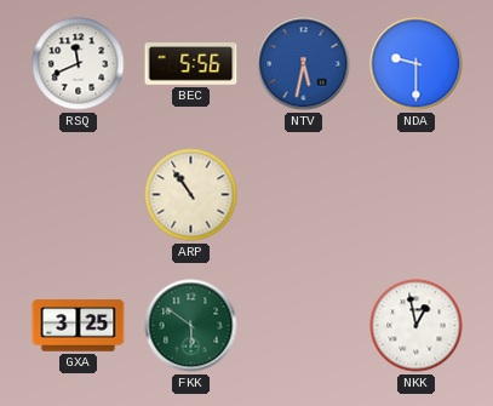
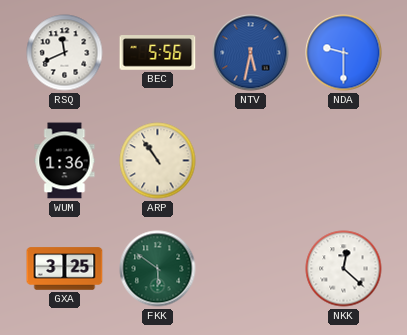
WUM: none -> 1:36 (65, 161)
NKK: 12:58 -> 12:22 (344, 269)
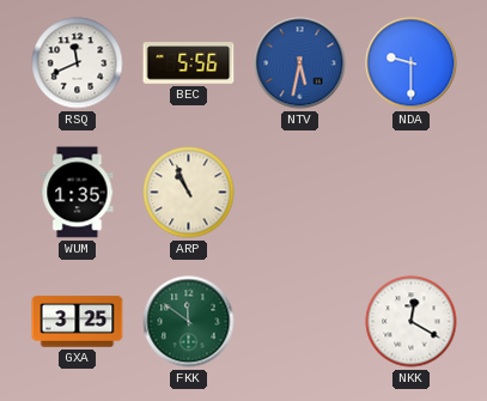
WUM: 1:36 -> 1:35 (78, 193)
ARP: 10:54 -> 10:56 (189, 193)
FKK: 5:51 -> 11:51 (189, 322)
NKK: 12:22 -> 12:20 (412, 322)
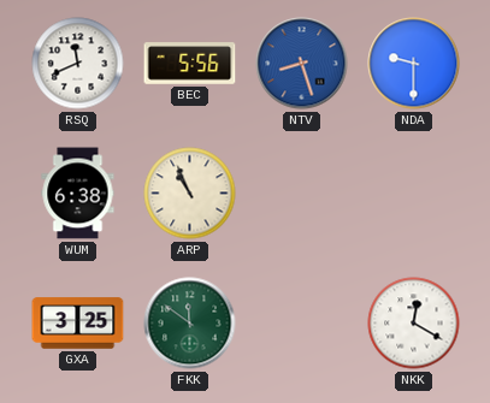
NTV: 5:32 -> 8:27 (302, 64)
WUM: 1:35 -> 6:38 (78, 194)
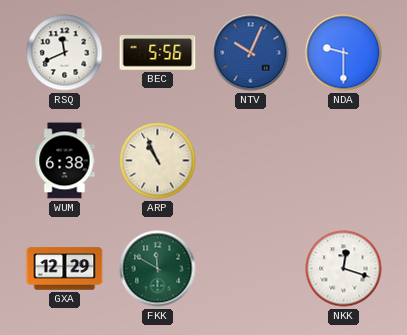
NTV: 8:27 -> 10:04 (251, 53)
GXA: 3:25 -> 12:29 (65, 269)
FKK: 11:51 -> 11:50 (158, 269)
NKK: 12:20 -> 12:18 (344, 269)
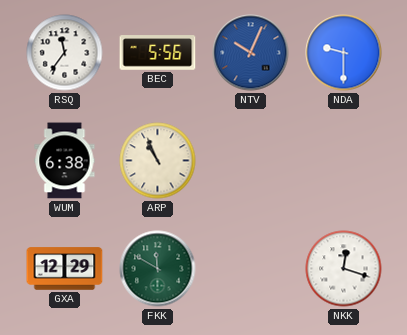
RSQ: 11:41 -> 11:36 (65, 53)
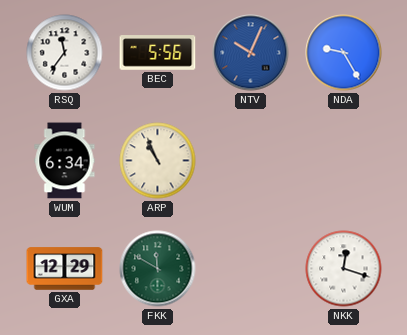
NDA: 9:30 -> 9:25 (344, 53)
WUM: 6:38 -> 6:34 (65, 161)
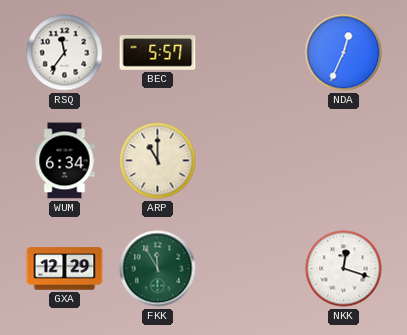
BEC: 5:56 -> 5:57 (158, 53)
NTV: 10:04 -> none (251, 53)
NDA: 9:25 -> 12:34 (344, 53)
ARP: 10:56 -> 11:00 (158, 161)
FKK: 11:50 -> 11:55 (158, 269)
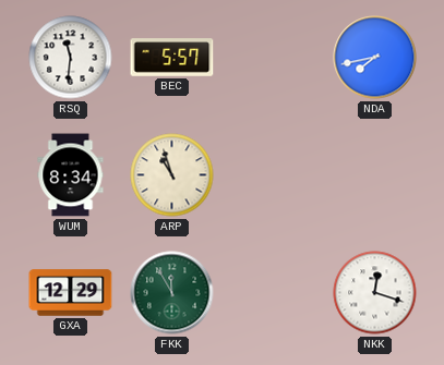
RSQ: 11:36 -> 11:31 (71, 58)
NDA: 12:34 -> 7:43 (375, 58)
WUM: 6:34 -> 8:34 (71, 175)
ARP: 11:00 -> 10:57 (172, 175)
